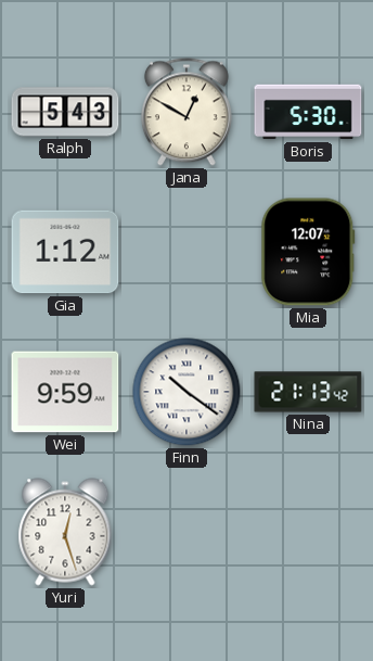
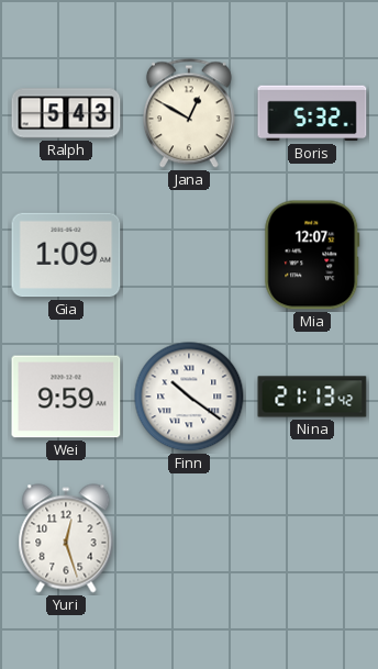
Boris: 5:30 -> 5:32 (312, 113)
Gia: 1:12 -> 1:09 (66, 255)
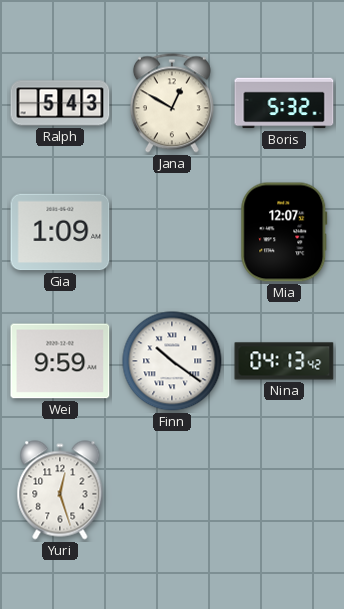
Nina: 21:13 -> 04:13 (284, 361)
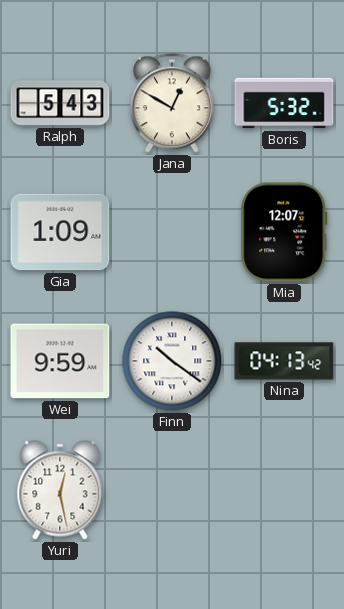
Yuri: 12:27 -> 12:28 (60, 490)
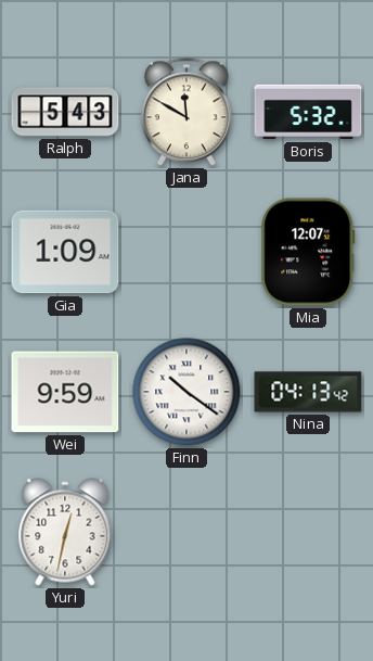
Jana: 12:50 -> 11:50 (186, 112)
Yuri: 12:28 -> 12:32 (65, 532)
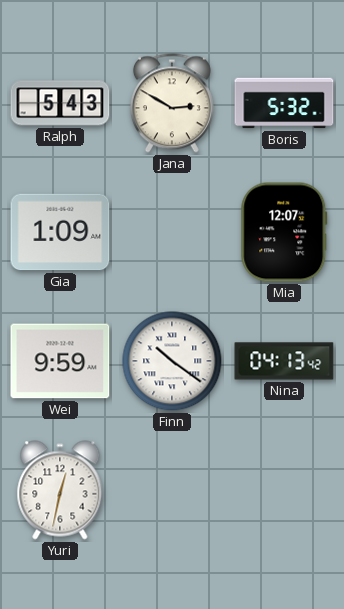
Jana: 11:50 -> 2:50 (172, 103)
